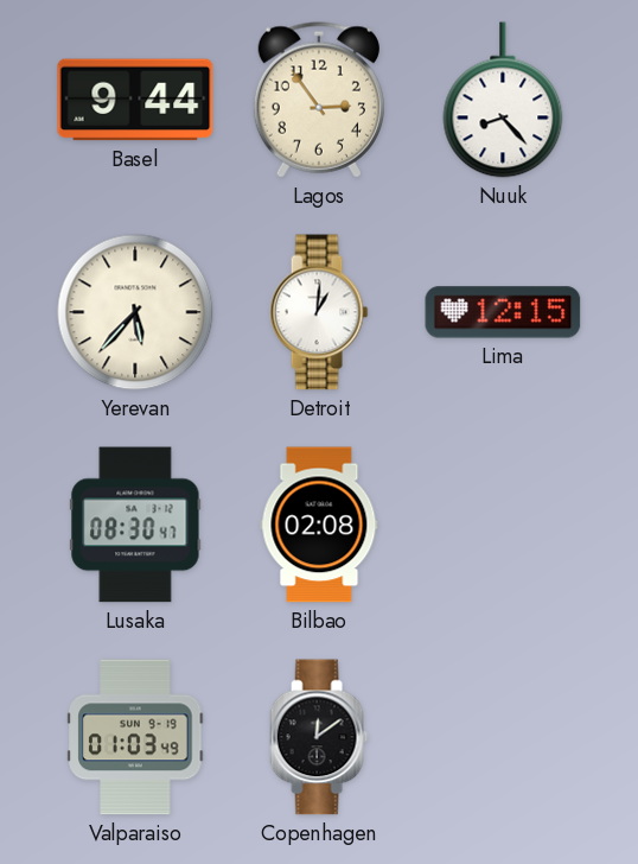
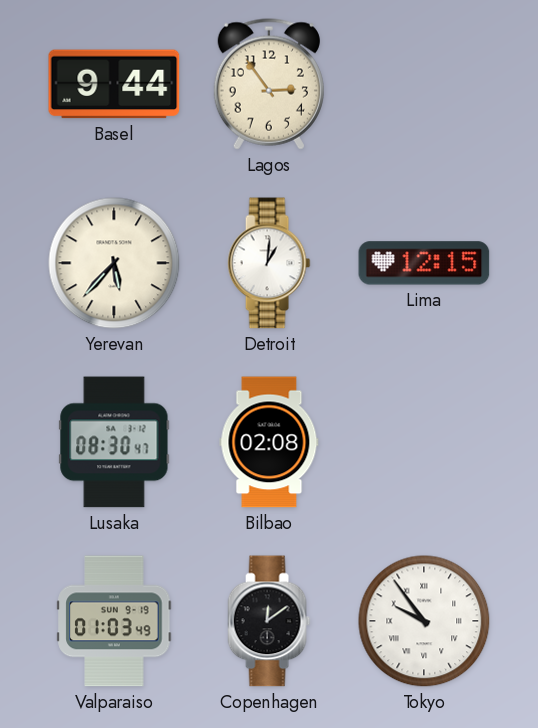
Nuuk: 8:23 -> none (503, 100)
Tokyo: none -> 9:54 (424, 621)
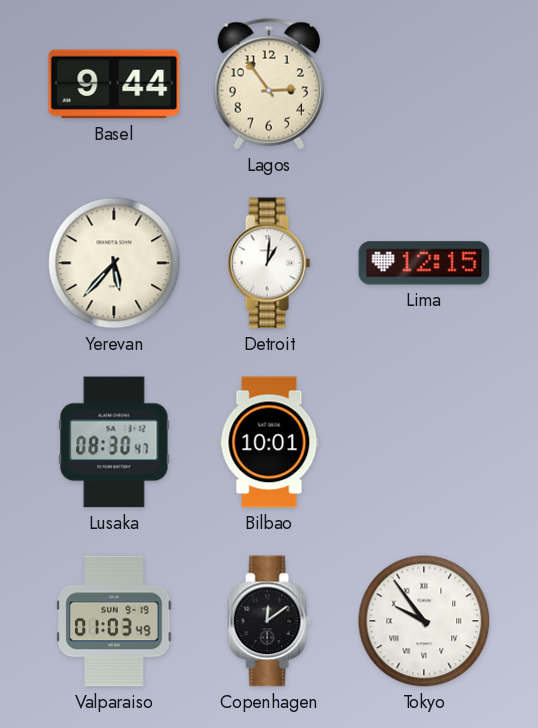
Bilbao: 02:08 -> 10:01 (269, 442)
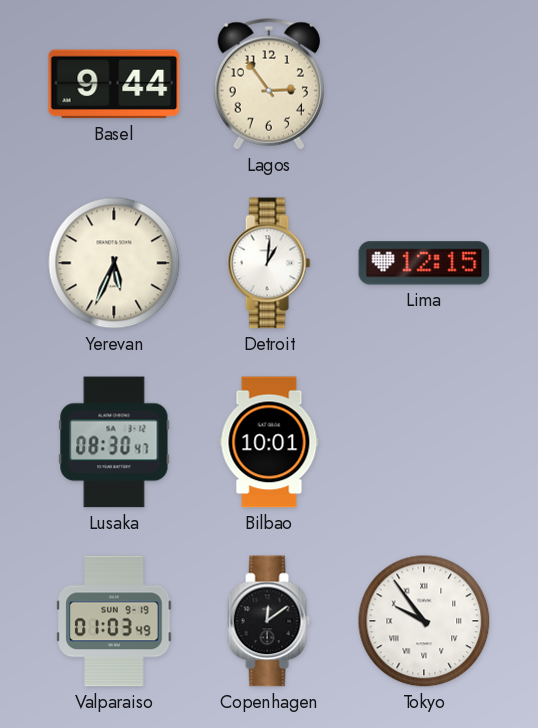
Yerevan: 5:37 -> 5:34 (114, 263)
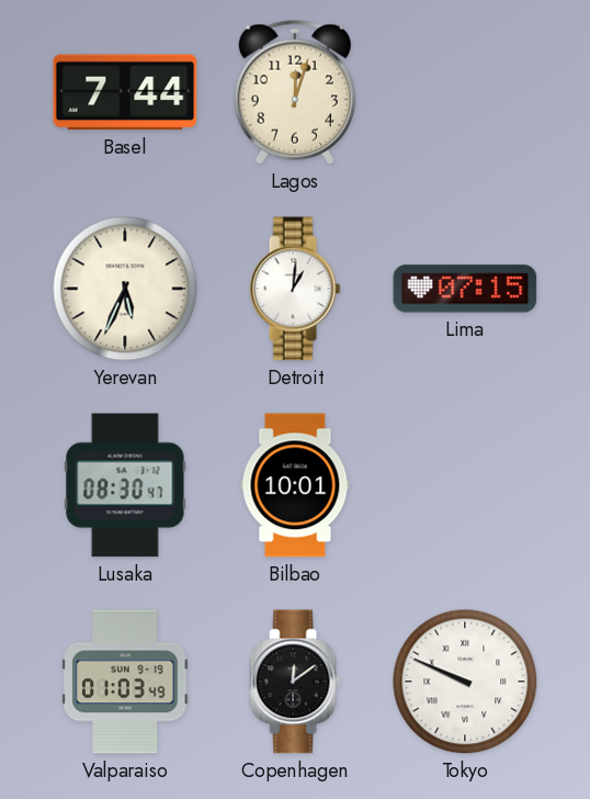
Basel: 9:44 -> 7:44 (125, 92)
Lagos: 2:54 -> 12:03 (295, 92)
Lima: 12:15 -> 07:15 (465, 289)
Tokyo: 9:54 -> 9:49 (465, 682)
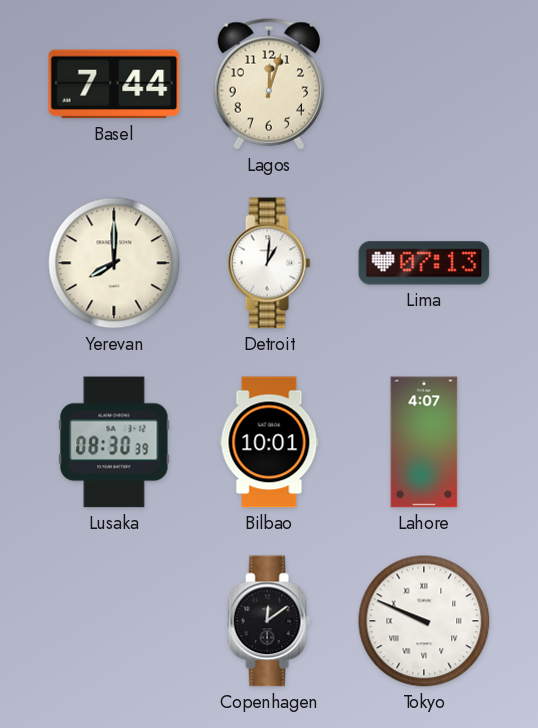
Yerevan: 5:34 -> 8:00 (114, 263)
Lima: 07:15 -> 07:13 (424, 263)
Lusaka: 08:30:47 -> 08:30:39 (114, 442)
Lahore: none -> 4:07 (424, 442)
Valparaiso: 01:03 -> none (125, 682)
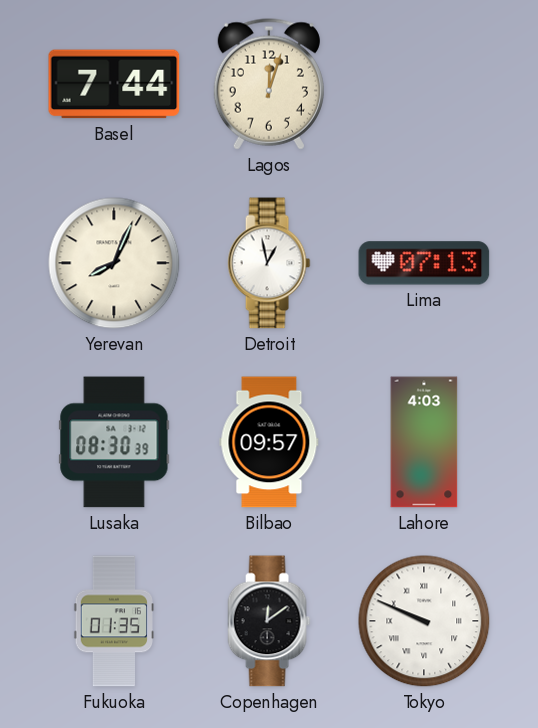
Yerevan: 8:00 -> 8:04 (114, 263)
Detroit: 1:01 -> 12:58 (269, 263)
Bilbao: 10:01 -> 09:57 (269, 442)
Lahore: 4:07 -> 4:03 (424, 442)
Fukuoka: none -> 01:35 (114, 621)
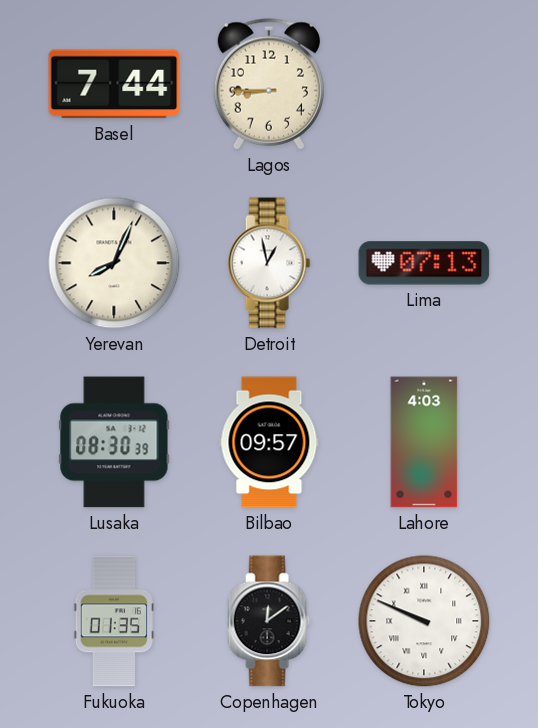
Lagos: 12:03 -> 8:45 (269, 84)
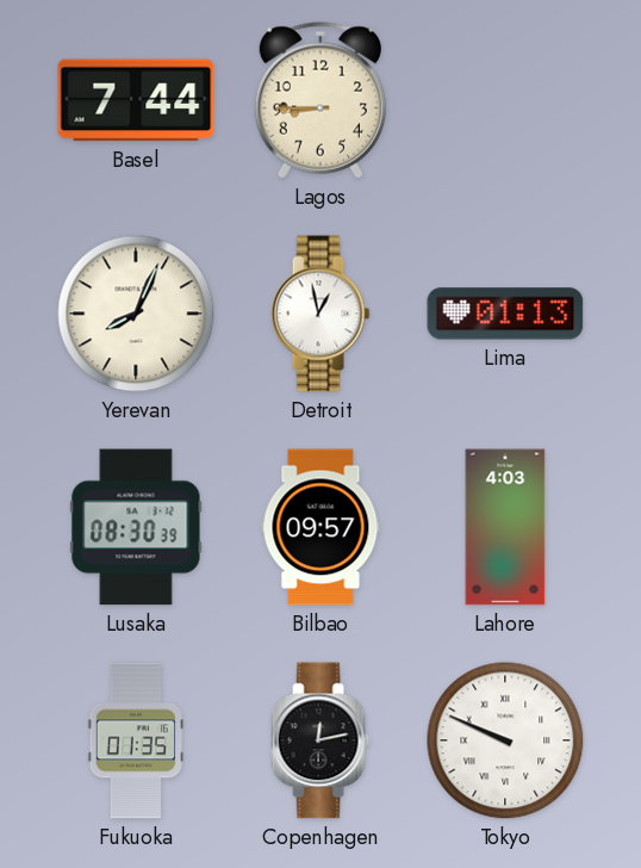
Lima: 07:13 -> 01:13 (505, 314)
Copenhagen: 12:09 -> 12:13 (320, 740)
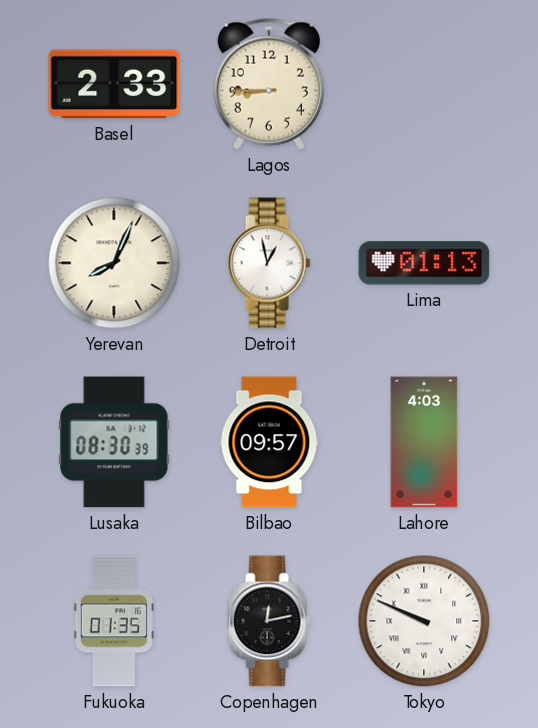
Basel: 7:44 -> 2:33 (114, 84)
